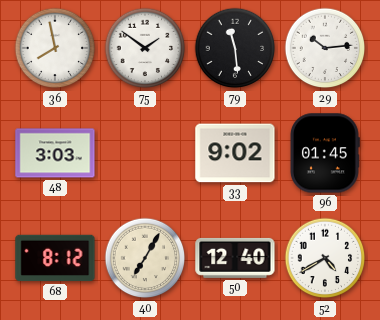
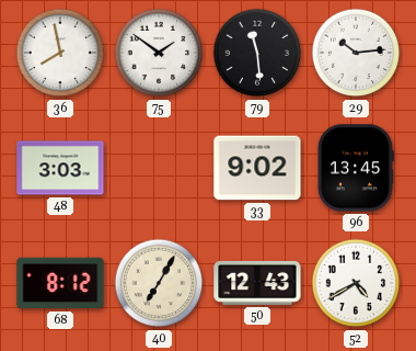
96: 01:45 -> 13:45 (356, 168)
50: 12:40 -> 12:43 (257, 283)
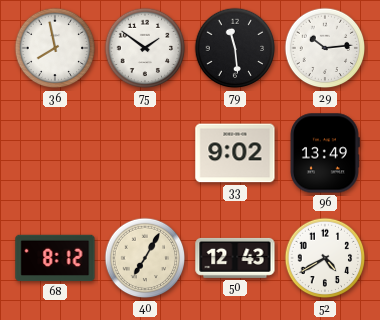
48: 3:03 -> none (60, 168)
96: 13:45 -> 13:49 (325, 153)
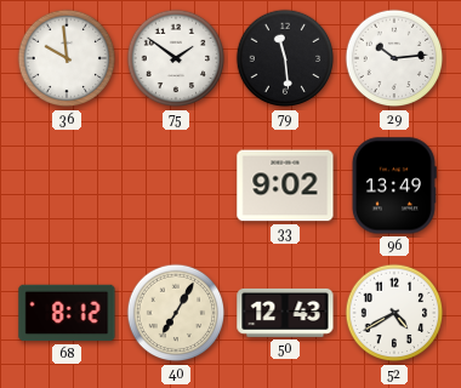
36: 7:58 -> 9:59 (67, 58)
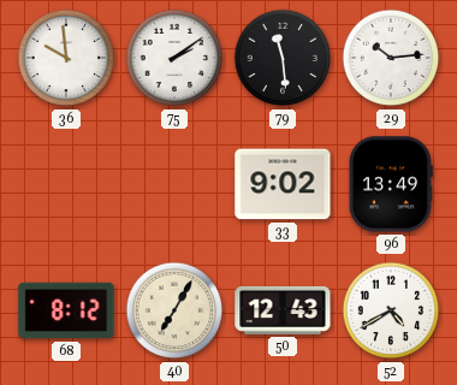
75: 1:51 -> 2:09 (174, 58)
